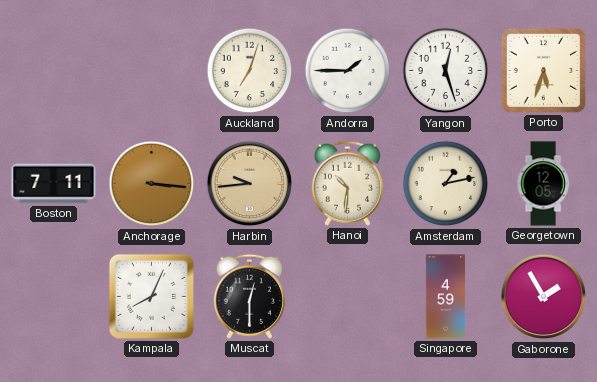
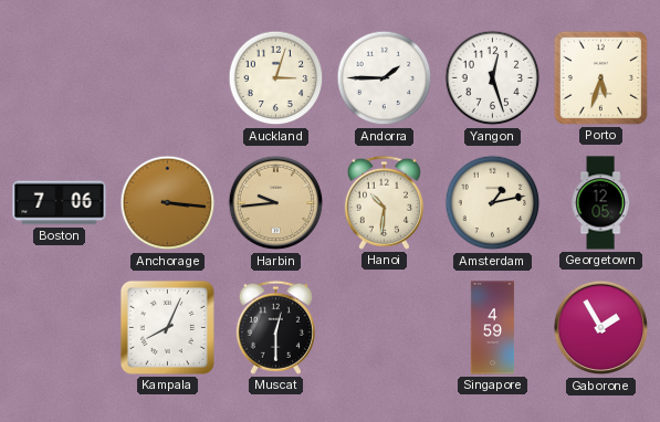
Auckland: 7:03 -> 3:03 (276, 78)
Boston: 7:11 -> 7:06 (60, 203)
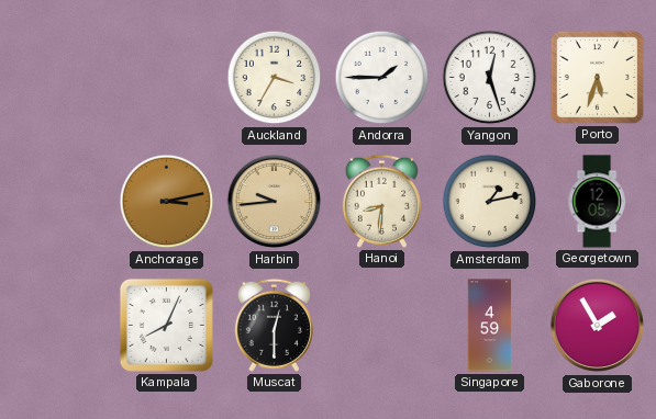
Auckland: 3:03 -> 3:35 (275, 78)
Boston: 7:06 -> none (60, 203)
Anchorage: 3:16 -> 3:13 (167, 202)
Hanoi: 10:31 -> 8:31 (381, 201)
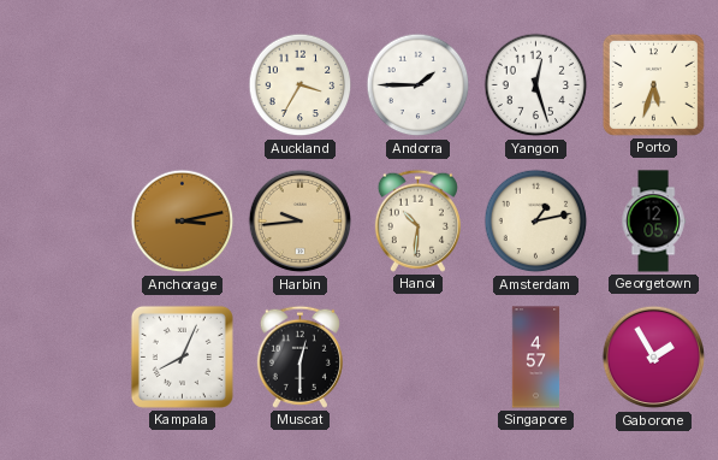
Hanoi: 8:31 -> 10:31 (417, 220)
Singapore: 4:59 -> 4:57 (536, 358)
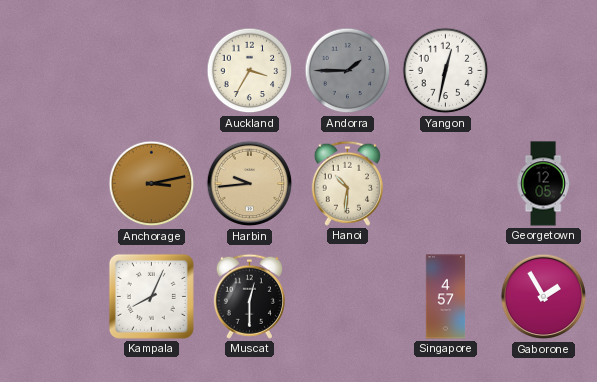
Andorra dial: white -> grey (348, 71)
Yangon: 12:27 -> 12:32 (446, 71)
Porto: 5:33 -> none (653, 84)
Amsterdam: 1:13 -> none (536, 222)
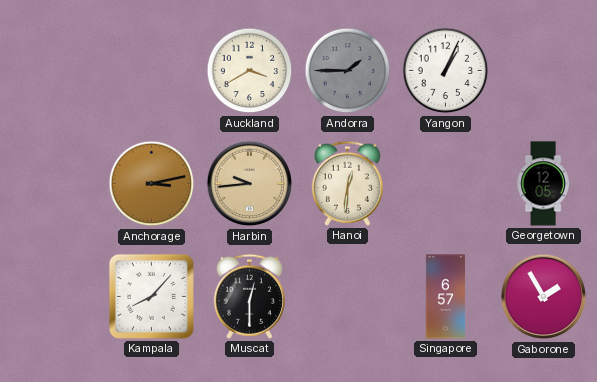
Auckland: 3:35 -> 3:40 (250, 71)
Yangon: 12:32 -> 1:04 (446, 71)
Hanoi: 10:31 -> 12:31 (347, 183)
Kampala: 8:04 -> 8:07 (151, 296)
Singapore: 4:57 -> 6:57 (446, 297)
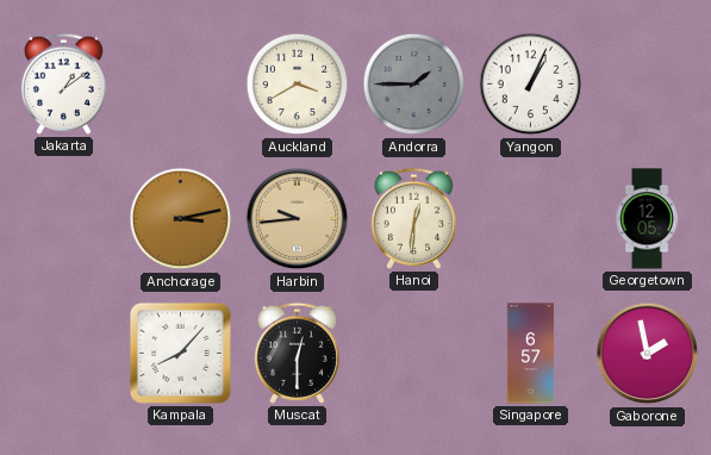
Jakarta: none -> 1:09 (63, 83)
Gaborone: 1:55 -> 1:58 (648, 354)
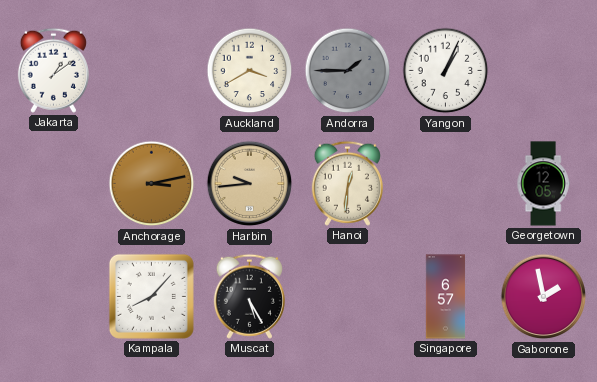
Muscat: 12:30 -> 5:25 (249, 296)
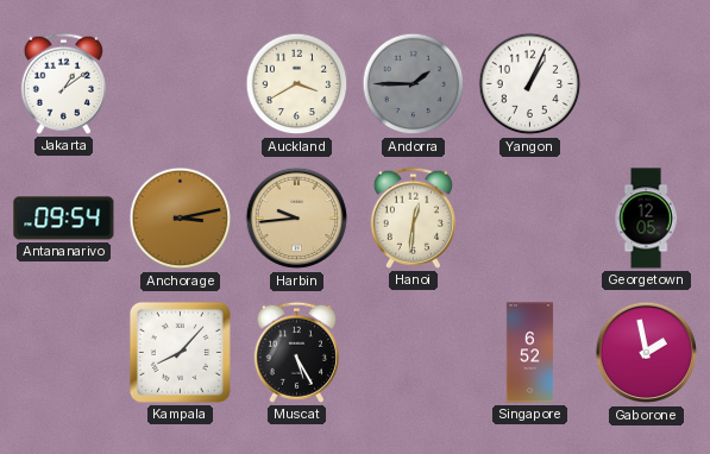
Antananarivo: none -> 09:54 (64, 219)
Singapore: 6:57 -> 6:52 (530, 353)
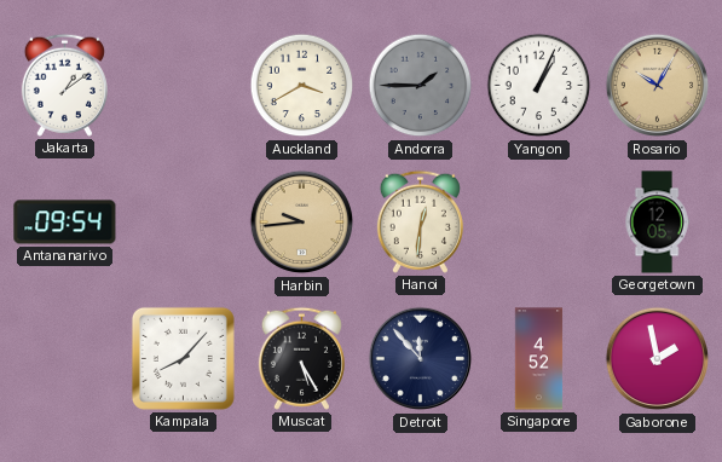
Rosario: none -> 10:05 (658, 86)
Anchorage: 3:13 -> none (181, 219)
Detroit: none -> 11:53 (421, 359)
Singapore: 6:52 -> 4:52 (539, 359)
